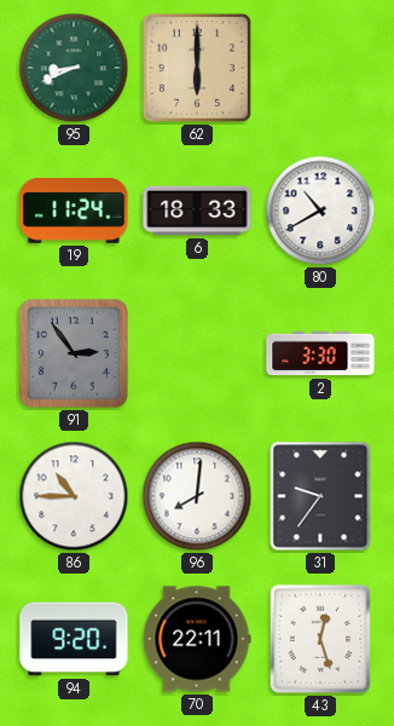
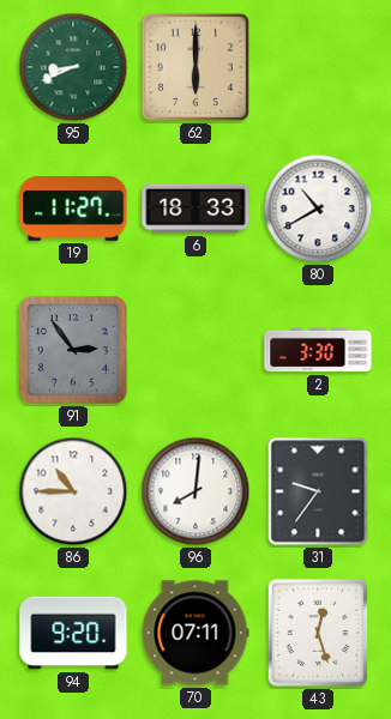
19: 11:24 -> 11:27 (73, 210)
70: 22:11 -> 07:11 (195, 633)
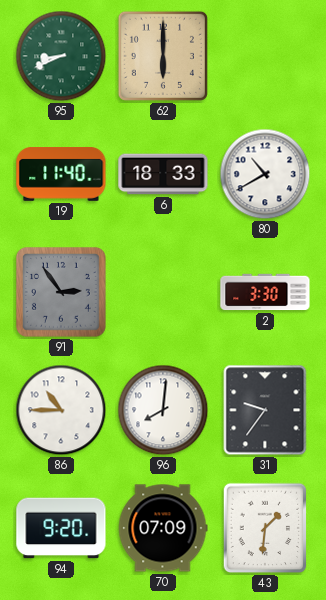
19: 11:27 -> 11:40 (61, 175)
70: 07:11 -> 07:09 (163, 528)
43: 12:27 -> 1:31 (265, 528)
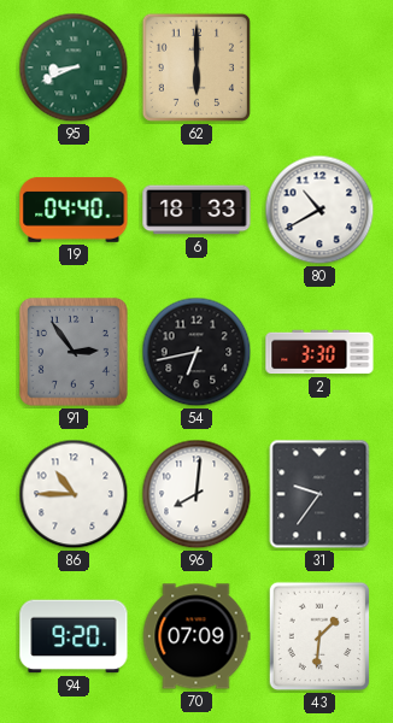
19: 11:40 -> 04:40 (74, 211)
54: none -> 6:43 (196, 352)
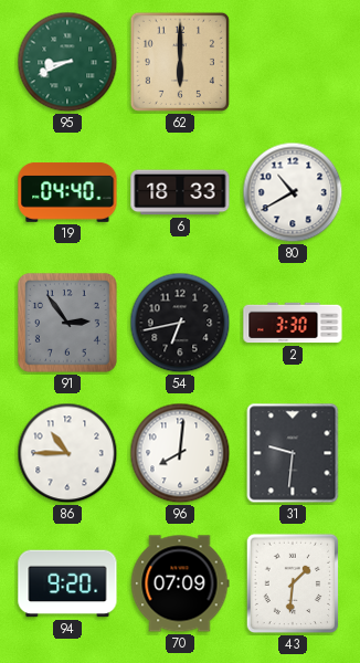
31: 9:36 -> 9:31 (293, 453)
